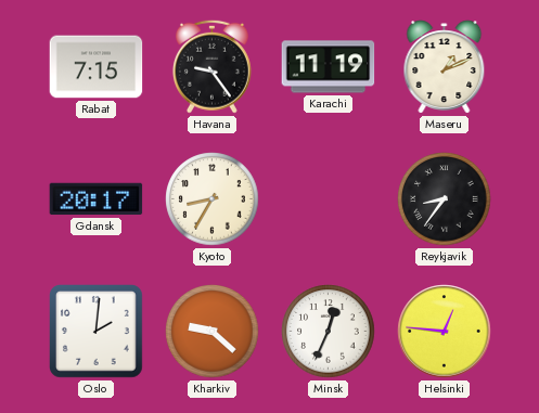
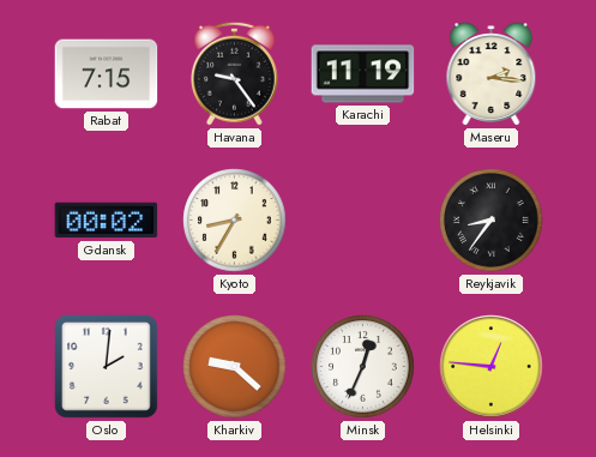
Maseru: 1:11 -> 2:16 (492, 74)
Gdansk: 20:17 -> 00:02 (107, 221)
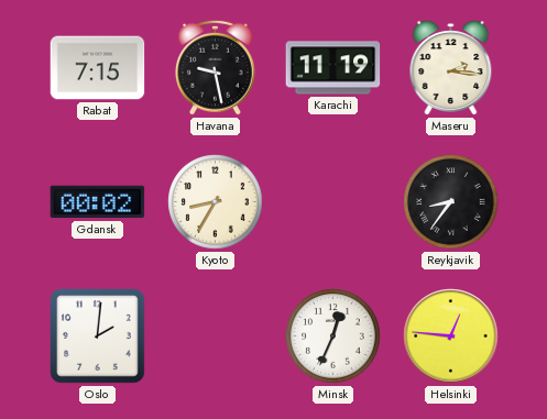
Havana: 9:24 -> 9:28 (215, 67)
Kharkiv: 9:22 -> none (235, 367)
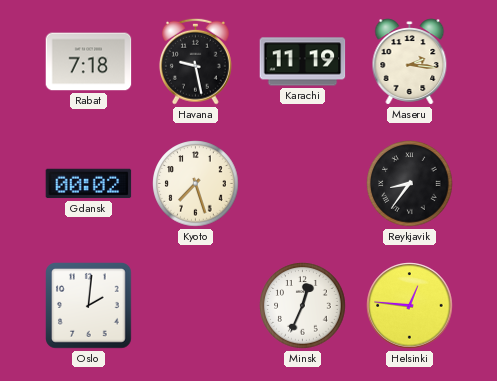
Rabat: 7:15 -> 7:18 (89, 62)
Kyoto: 8:35 -> 7:27 (196, 184)
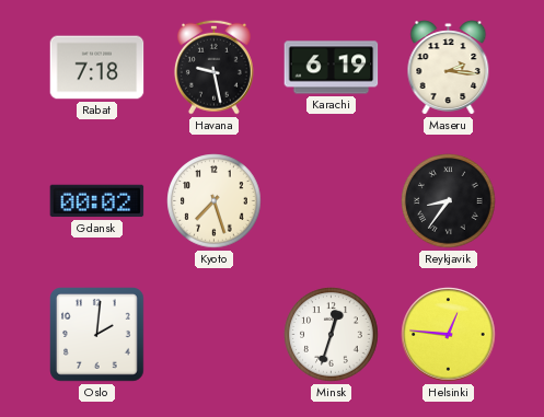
Karachi: 11:19 -> 6:19 (332, 68)
Minsk: 12:34 -> 12:33 (332, 335)
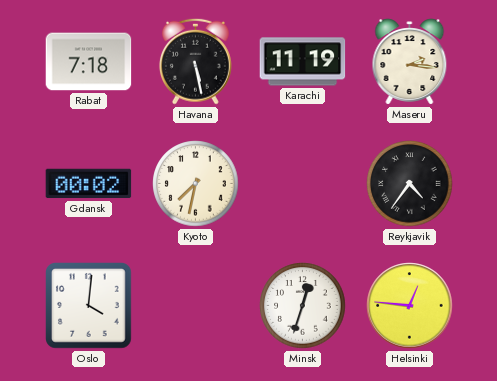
Havana: 9:28 -> 5:28 (195, 61)
Karachi: 6:19 -> 11:19 (303, 62)
Kyoto: 7:27 -> 7:32 (196, 184)
Reykjavik: 8:36 -> 4:36 (410, 184)
Oslo: 2:01 -> 4:01 (89, 306)
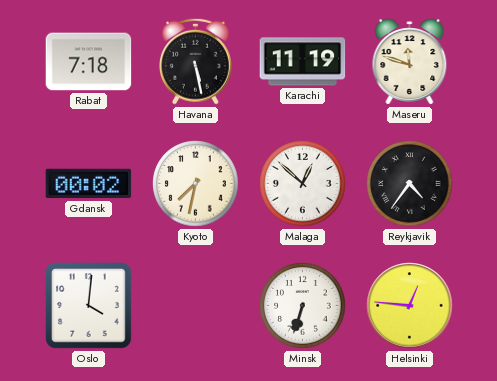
Maseru: 2:16 -> 11:48 (410, 62)
Malaga: none -> 12:52 (303, 184)
Minsk: 12:33 -> 6:33 (303, 306)
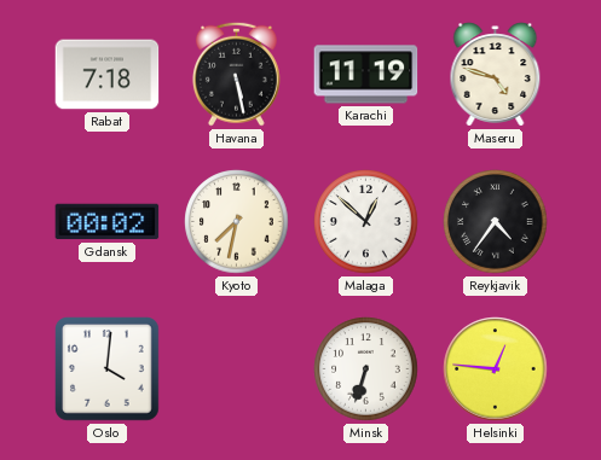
Maseru: 11:48 -> 4:48 (496, 75)
